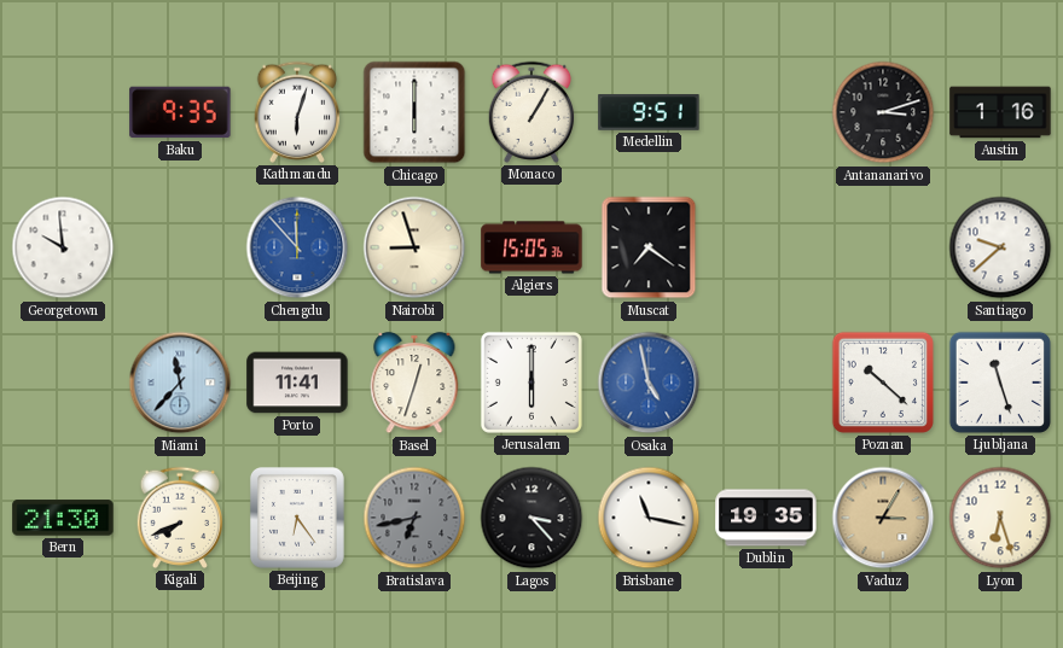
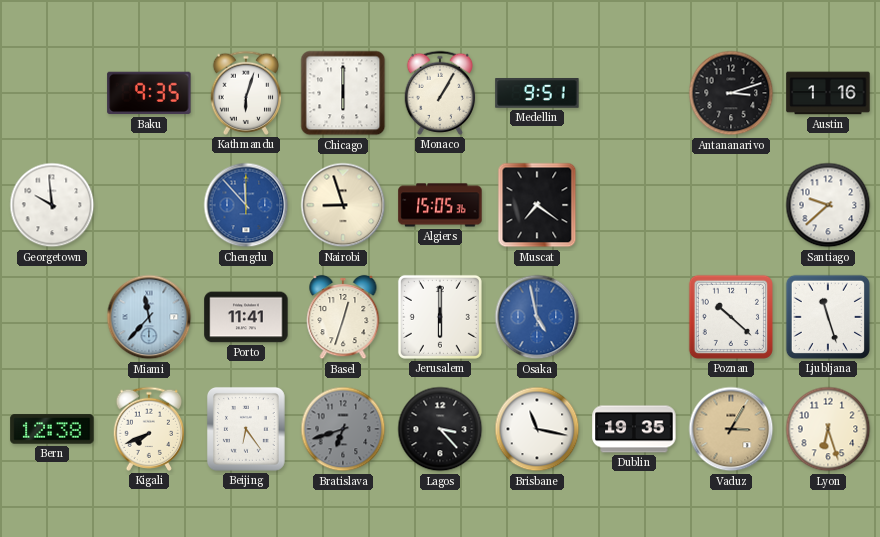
Bern: 21:30 -> 12:38 (52, 429)
Bratislava: 6:43 -> 6:42 (343, 429)
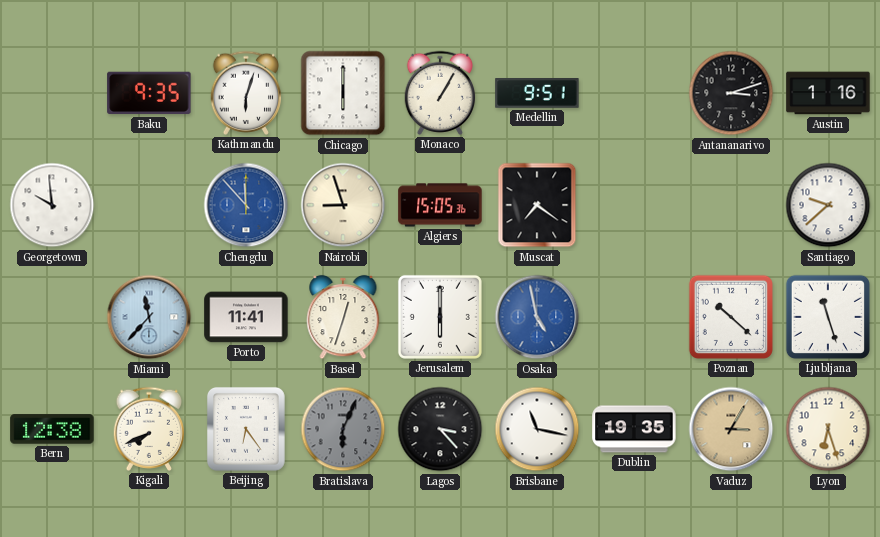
Bratislava: 6:42 -> 6:04 (343, 429)
